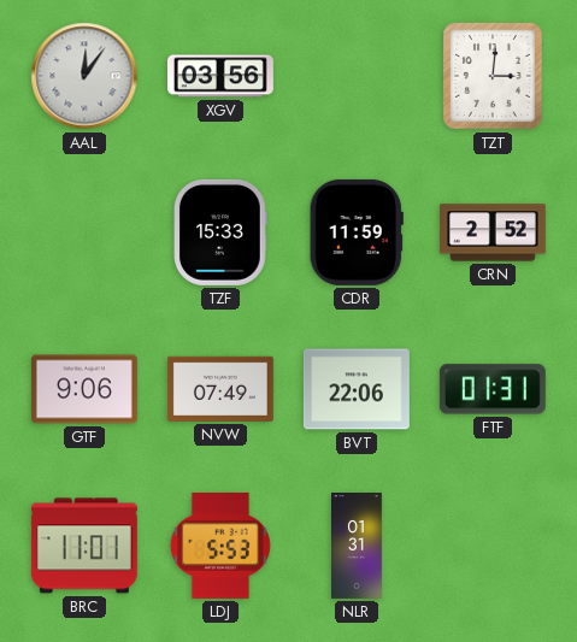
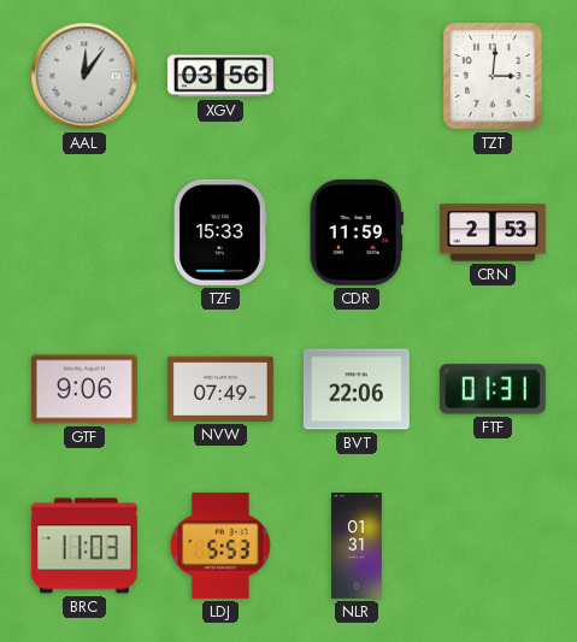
CRN: 2:52 -> 2:53 (493, 232)
BRC: 11:01 -> 11:03 (84, 546)
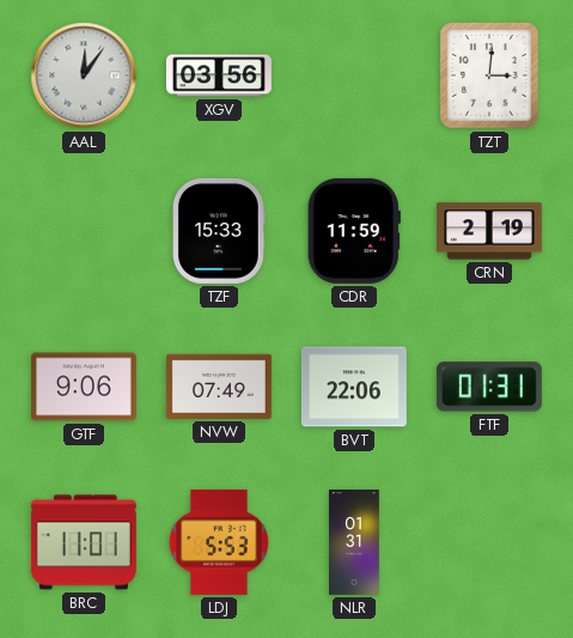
CRN: 2:53 -> 2:19 (489, 231)
BRC: 11:03 -> 11:01 (84, 542)
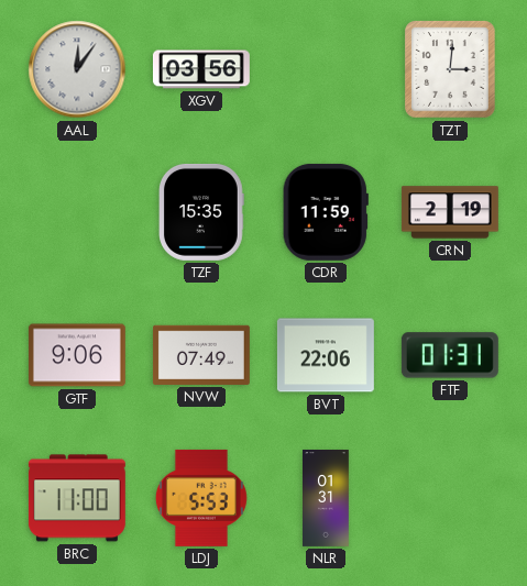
TZF: 15:33 -> 15:35 (202, 212)
BRC: 11:01 -> 11:00 (77, 498)
